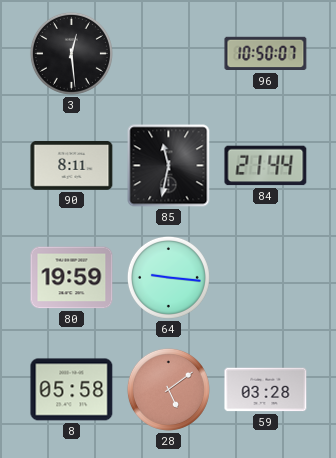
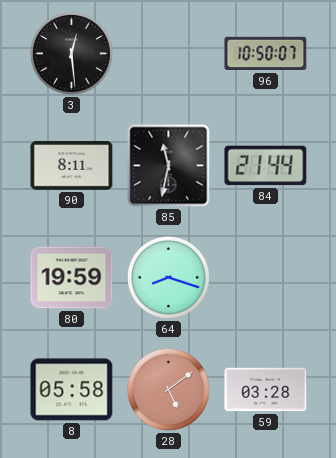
64: 9:16 -> 8:18 (168, 277)
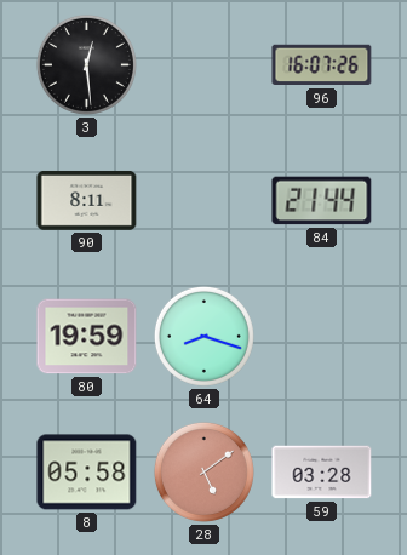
96: 10:50 -> 16:07 (322, 65)
85: 11:32 -> none (169, 166)
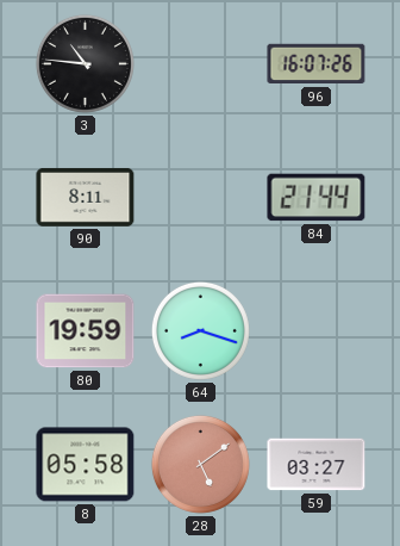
3: 12:29 -> 10:46 (85, 63)
59: 03:28 -> 03:27 (317, 465)
